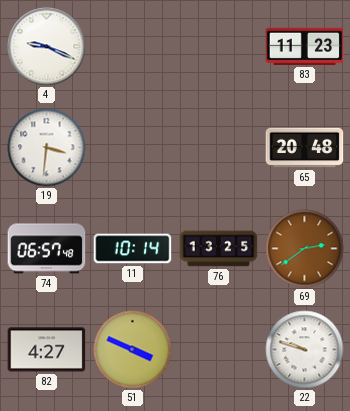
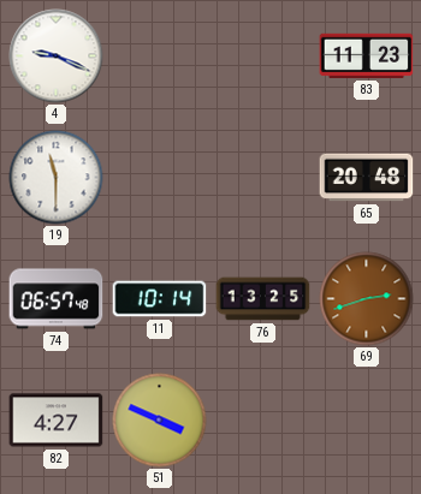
19: 3:31 -> 11:30 (57, 178)
69: 2:39 -> 2:42 (367, 299)
22: 9:48 -> none (305, 350)
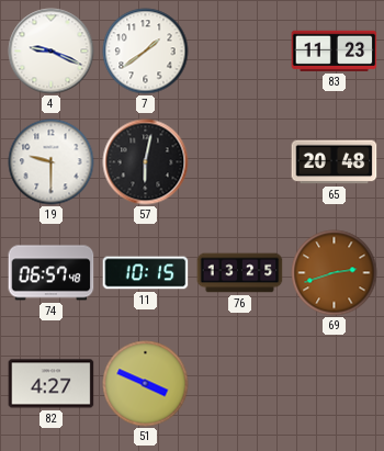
7: none -> 1:39 (146, 52)
19: 11:30 -> 9:30 (52, 162)
57: none -> 6:02 (146, 162)
11: 10:14 -> 10:15 (146, 273)
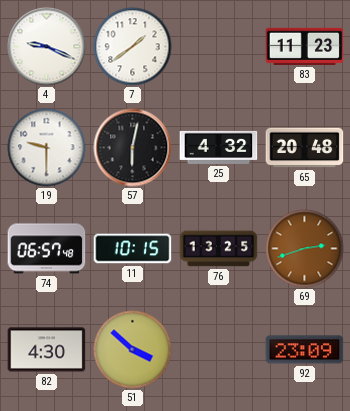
25: none -> 4:32 (219, 147)
82: 4:27 -> 4:30 (47, 350)
51: 3:49 -> 3:52 (133, 350)
92: none -> 23:09 (305, 350)
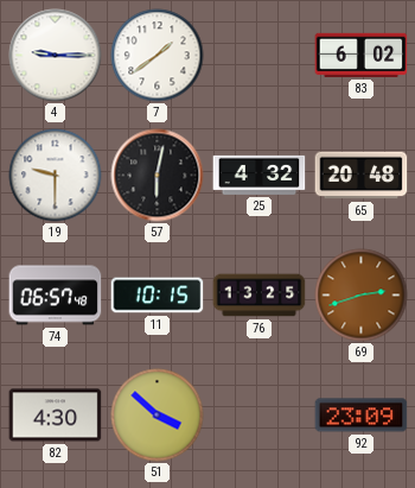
4: 9:19 -> 9:15 (56, 56)
83: 11:23 -> 6:02 (362, 55)
